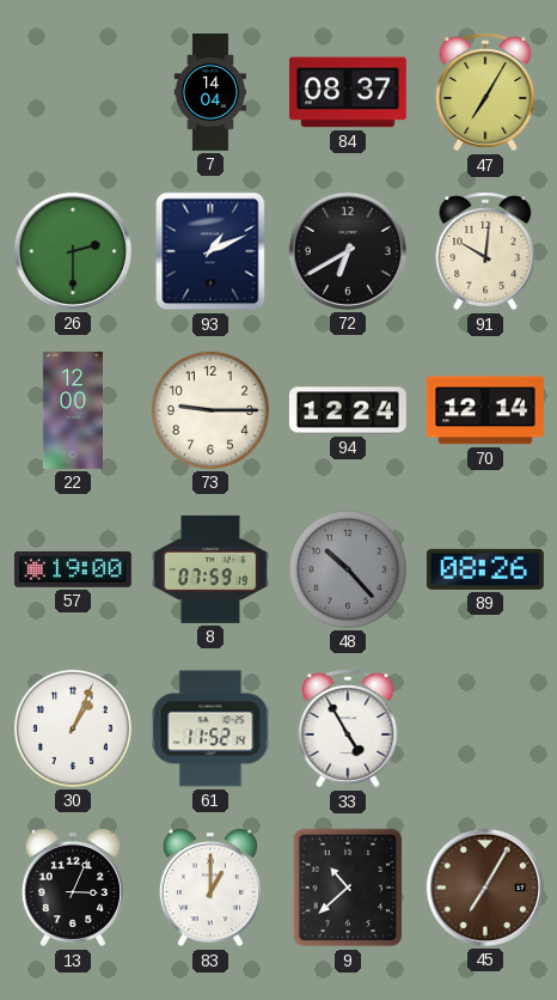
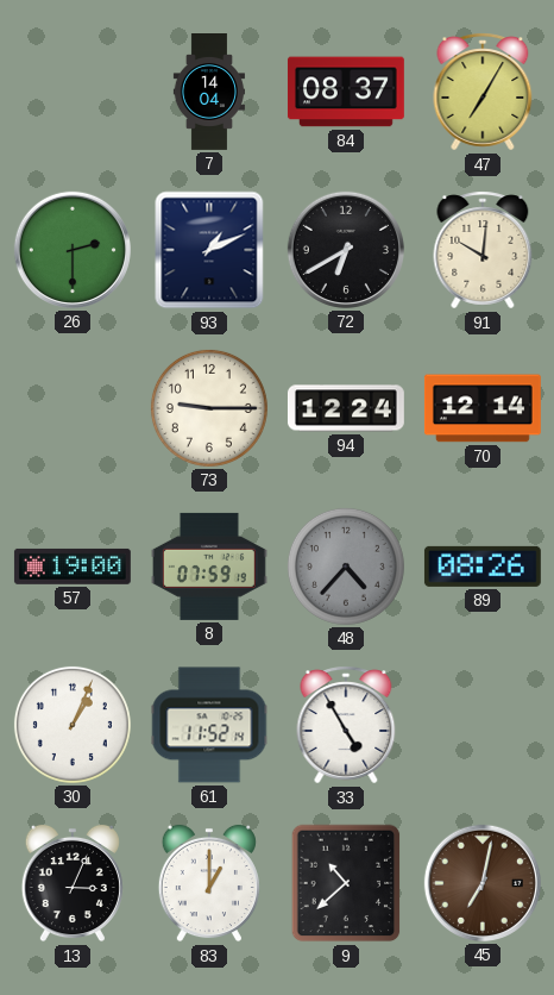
22: 12:00 -> none (73, 410)
48: 10:23 -> 4:37 (346, 567)
45: 7:05 -> 7:02 (483, 883)
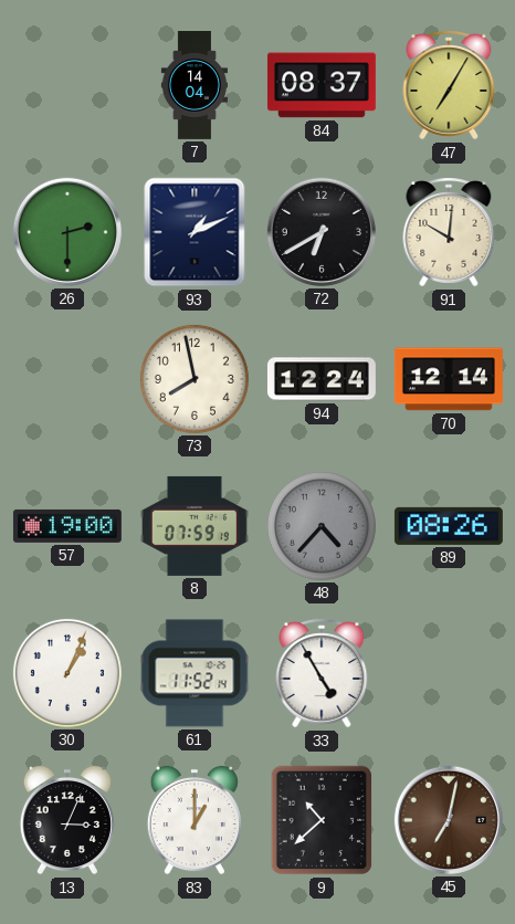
73: 9:15 -> 7:58 (195, 379)
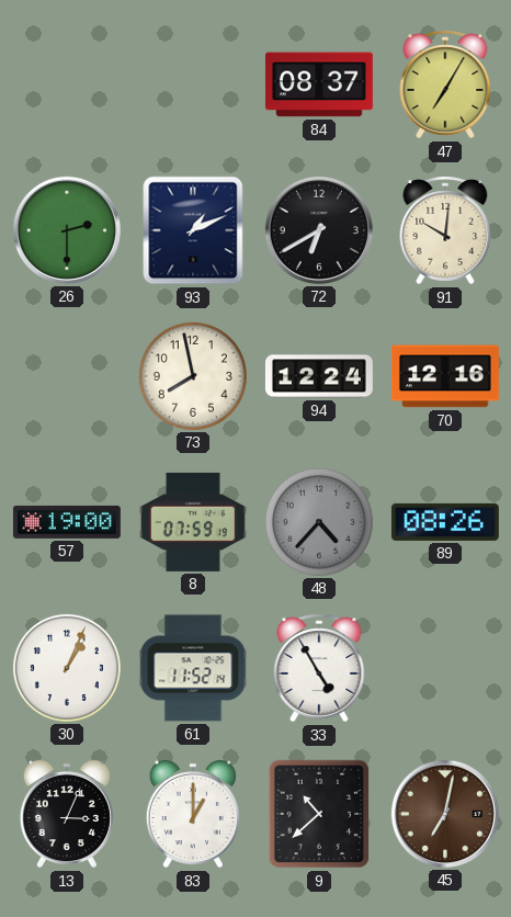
7: 14:04 -> none (195, 86)
70: 12:14 -> 12:16 (445, 376)
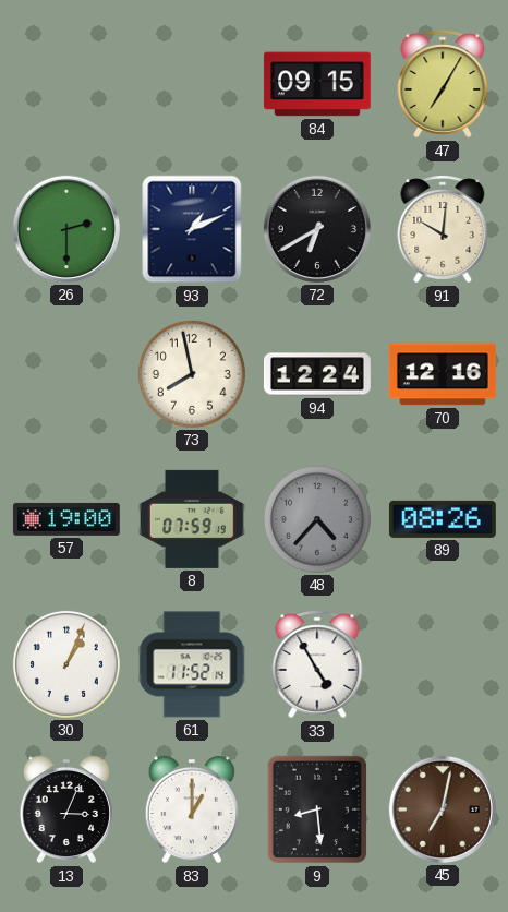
84: 08:37 -> 09:15 (317, 84)
9: 10:38 -> 8:29 (317, 809)
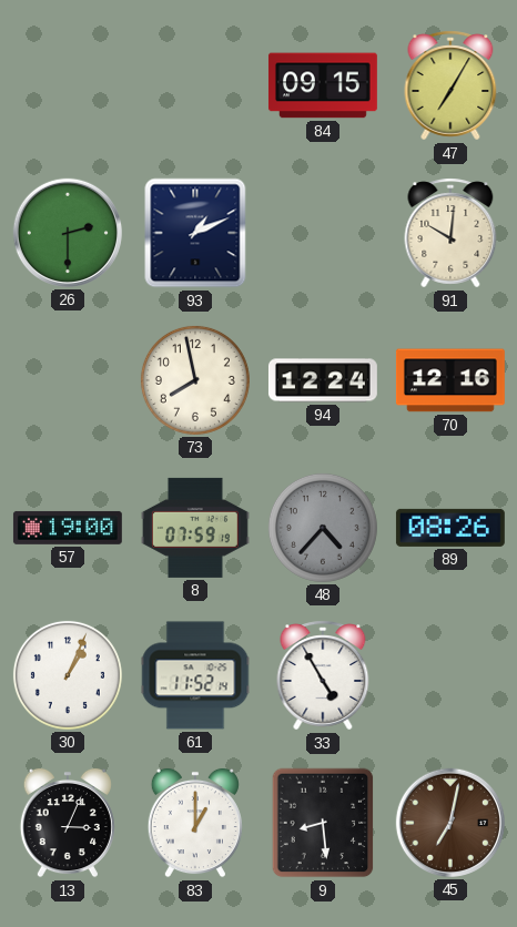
72: 6:40 -> none (317, 229)
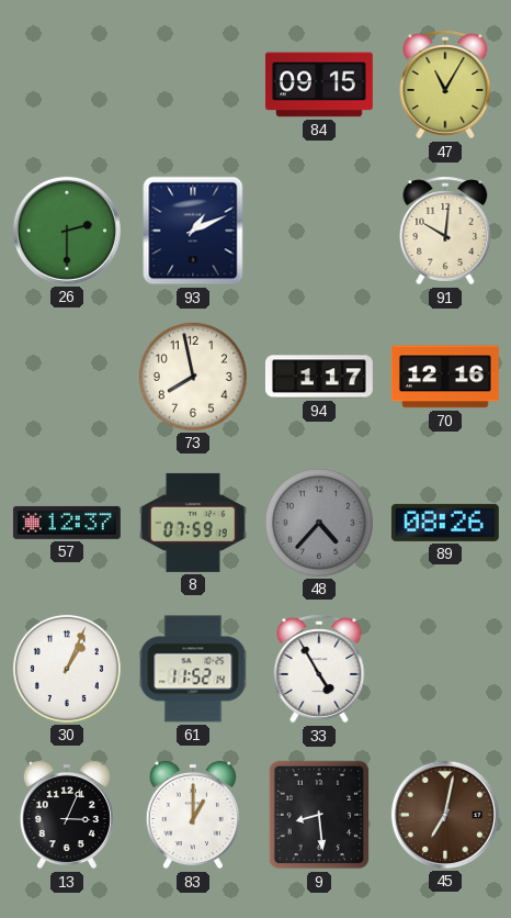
47: 7:05 -> 11:05 (445, 85)
94: 12:24 -> 1:17 (319, 377)
57: 19:00 -> 12:37 (67, 523)
